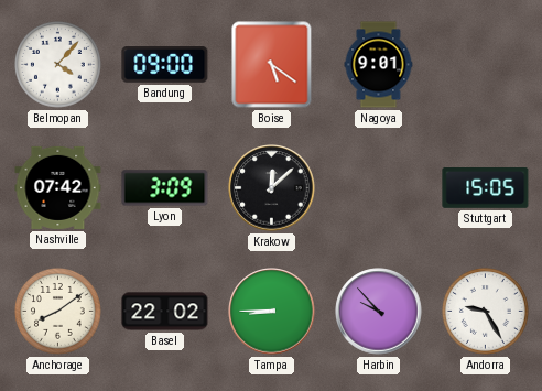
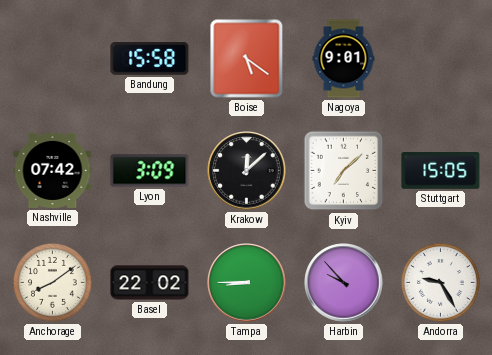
Belmopan: 4:07 -> none (57, 65)
Bandung: 09:00 -> 15:58 (150, 59)
Kyiv: none -> 7:08 (344, 171)
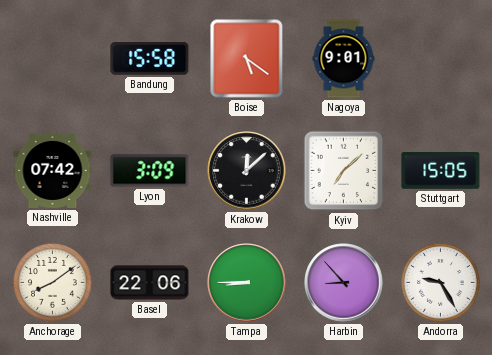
Basel: 22:02 -> 22:06 (150, 283)
Harbin: 9:53 -> 8:53 (344, 283)
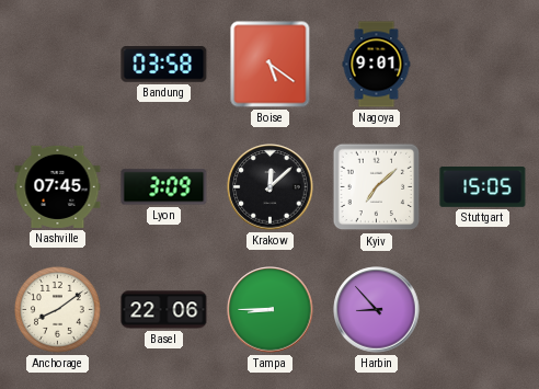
Bandung: 15:58 -> 03:58 (164, 65)
Nashville: 07:42 -> 07:45 (58, 186)
Andorra: 9:25 -> none (440, 283)
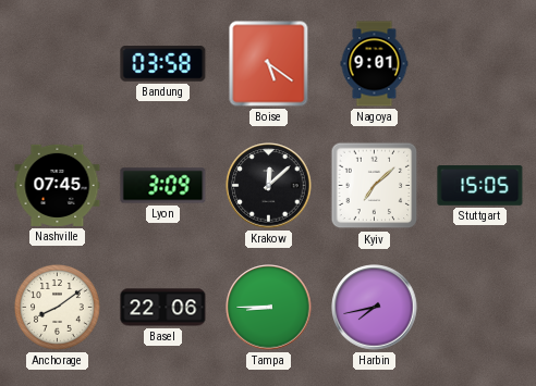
Harbin: 8:53 -> 7:43 (375, 308)
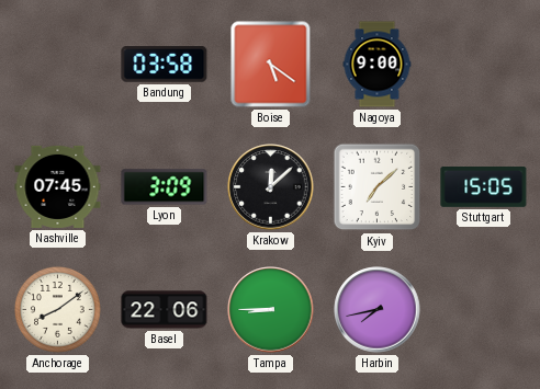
Nagoya: 9:01 -> 9:00 (378, 65)
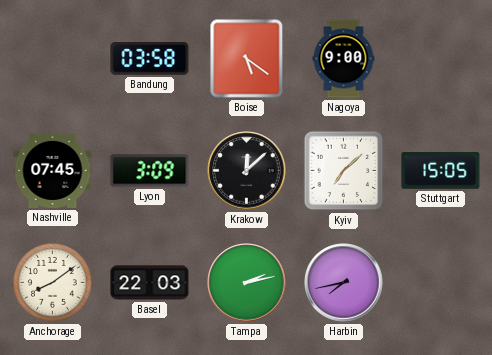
Basel: 22:06 -> 22:03 (150, 283)
Tampa: 8:45 -> 2:13 (247, 283)
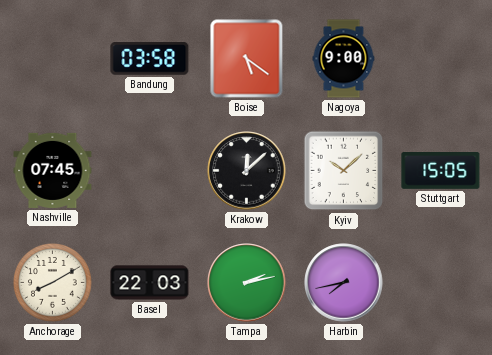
Lyon: 3:09 -> none (150, 171)
Kyiv: 7:08 -> 10:08 (344, 171)
Anchorage: 8:09 -> 8:10 (52, 283)
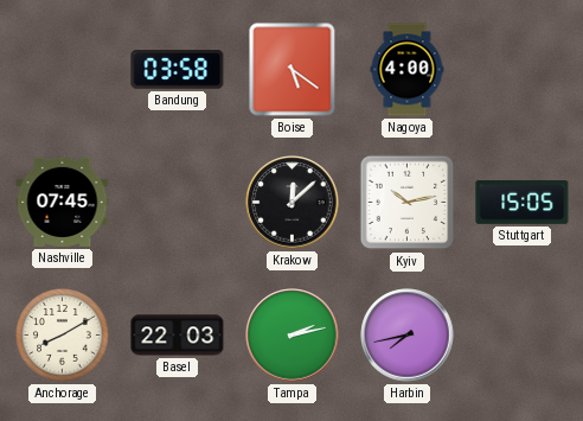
Nagoya: 9:00 -> 4:00 (408, 70)
Kyiv: 10:08 -> 10:13 (408, 203)
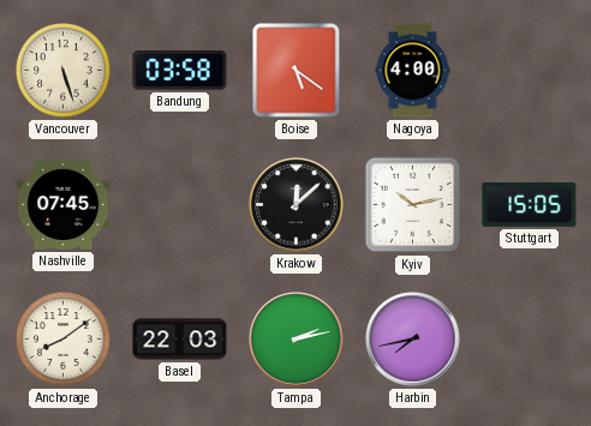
Vancouver: none -> 5:27 (62, 71)
Anchorage: 8:10 -> 8:09 (62, 340)
